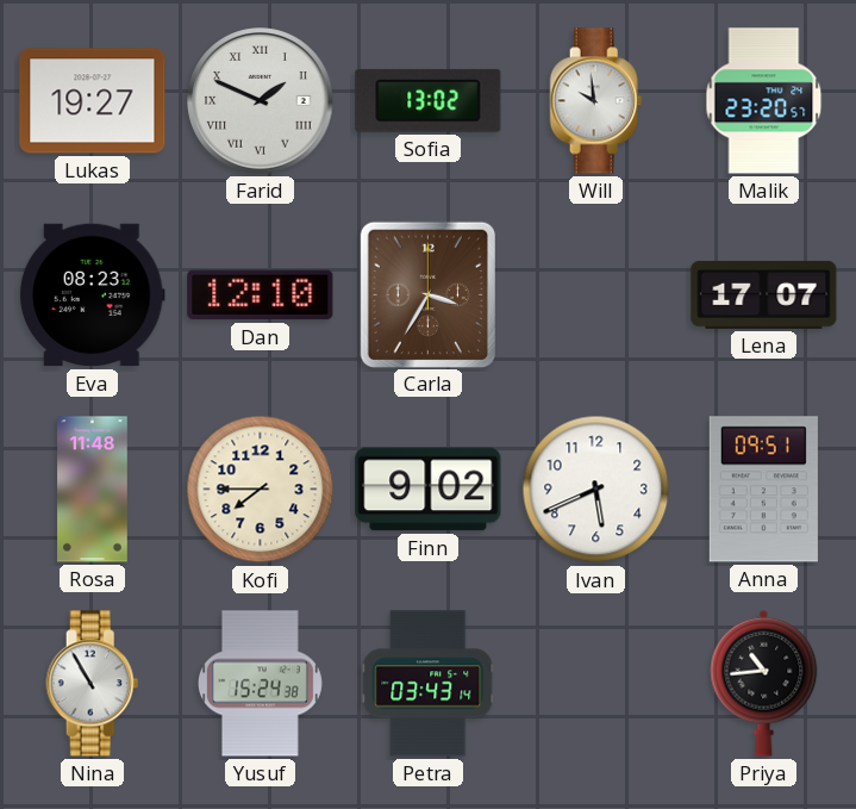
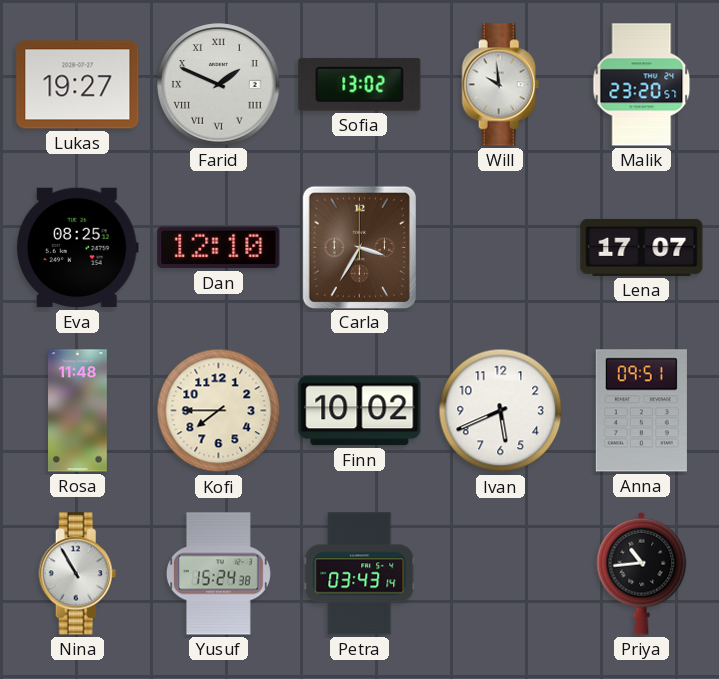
Eva: 08:23 -> 08:25 (77, 248)
Finn: 9:02 -> 10:02 (360, 411)
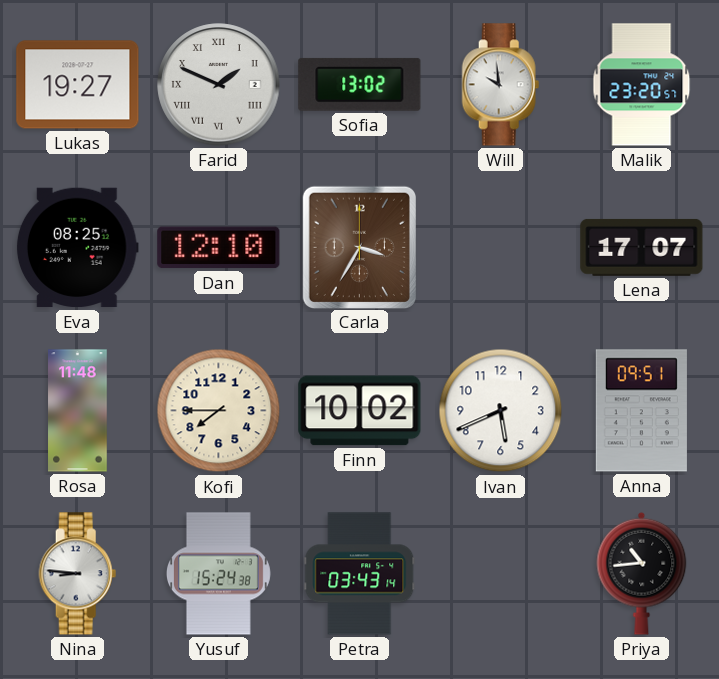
Nina: 10:55 -> 8:46 (78, 574)
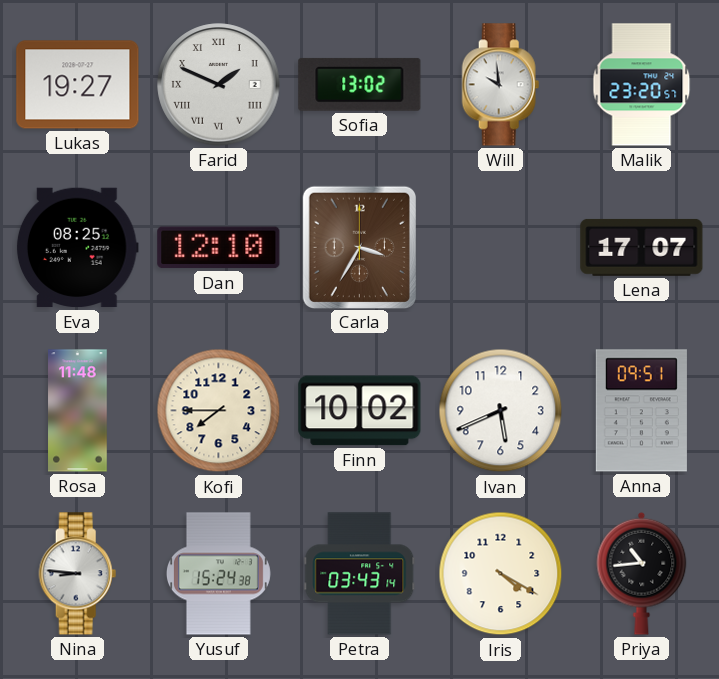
Iris: none -> 4:20 (501, 574)
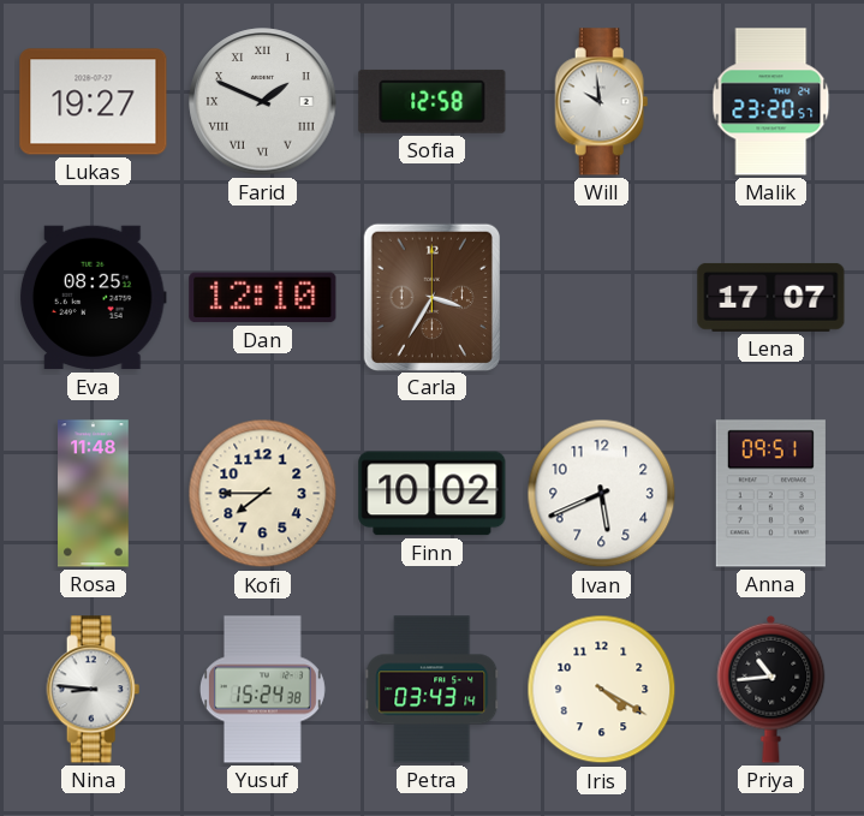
Sofia: 13:02 -> 12:58 (433, 101)
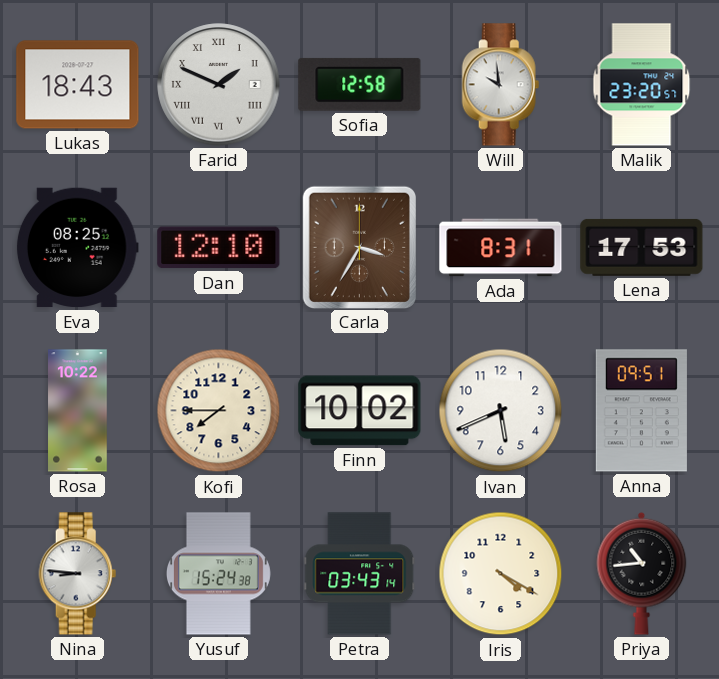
Lukas: 19:27 -> 18:43 (78, 85)
Ada: none -> 8:31 (501, 248)
Lena: 17:07 -> 17:53 (642, 247)
Rosa: 11:48 -> 10:22 (78, 411)
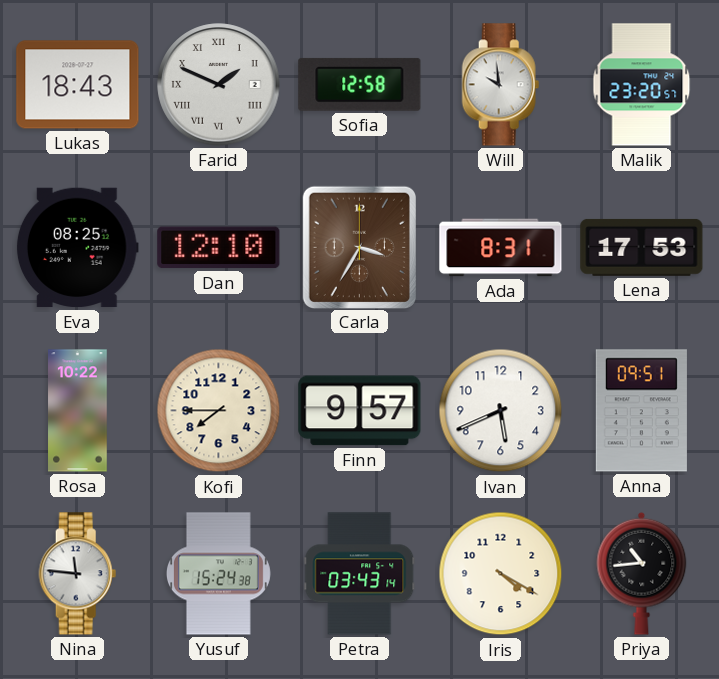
Finn: 10:02 -> 9:57 (360, 411)
Nina: 8:46 -> 11:46 (78, 574)
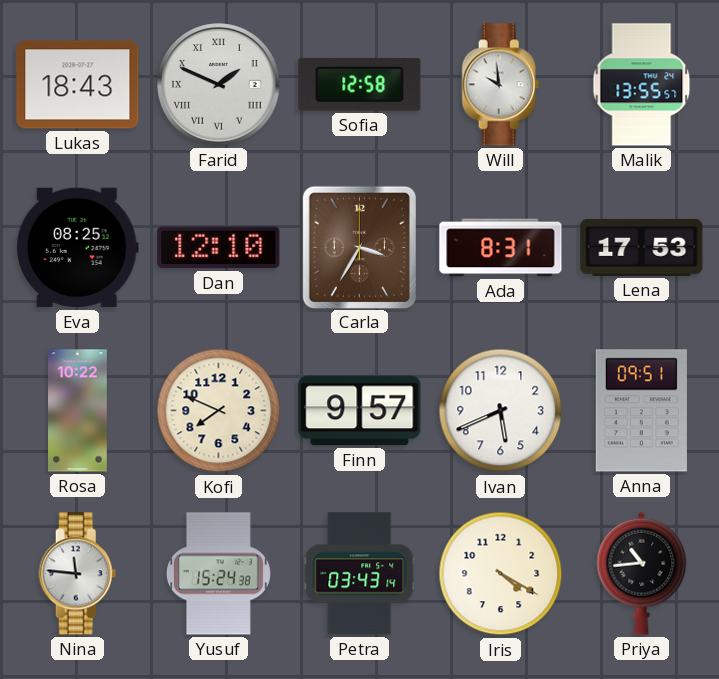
Malik: 23:20 -> 13:55 (642, 85)
Kofi: 7:45 -> 7:49 (219, 411)
